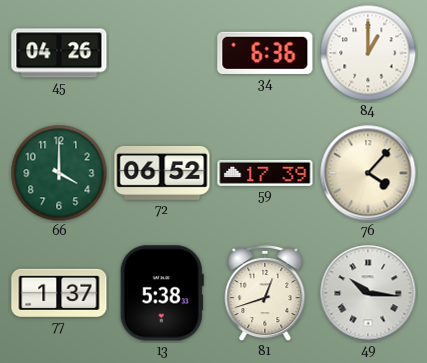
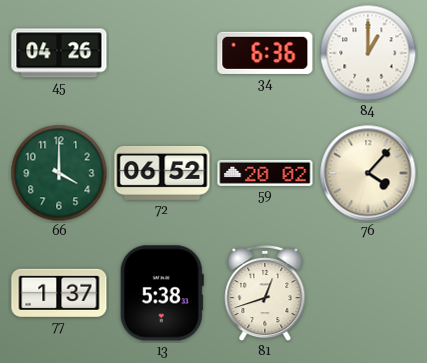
59: 17:39 -> 20:02 (265, 173)
49: 10:16 -> none (368, 293)
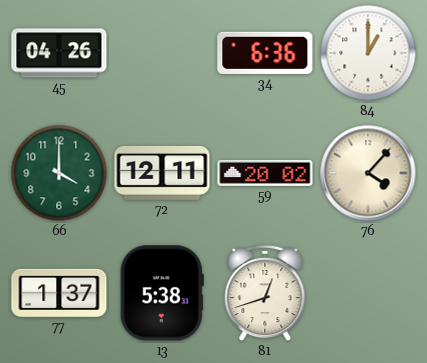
72: 06:52 -> 12:11 (162, 173)
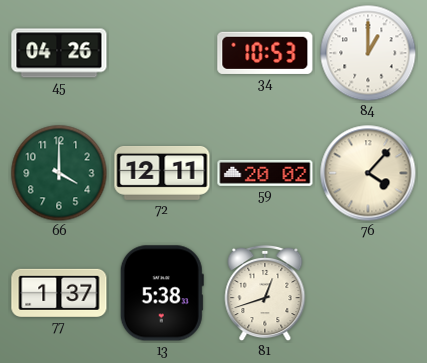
34: 6:36 -> 10:53 (265, 53)
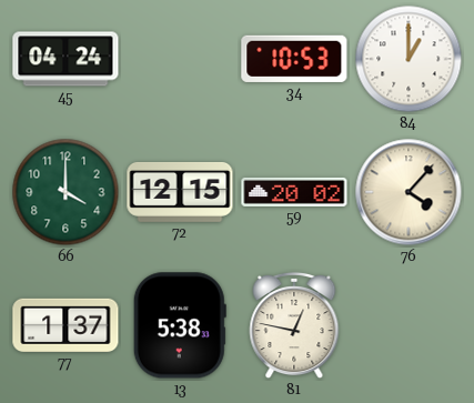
45: 04:26 -> 04:24 (65, 59)
72: 12:11 -> 12:15 (180, 192)
81: 12:42 -> 12:47 (294, 325)
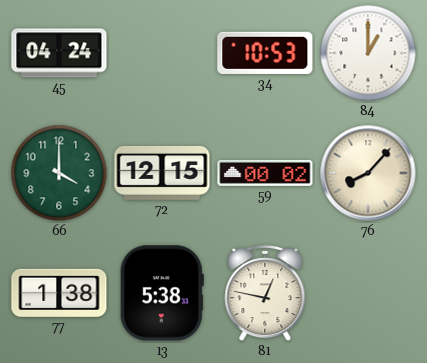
59: 20:02 -> 00:02 (265, 173)
76: 4:07 -> 8:07 (368, 173)
77: 1:37 -> 1:38 (59, 293)
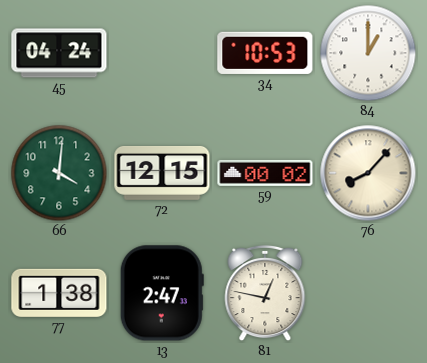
66: 4:00 -> 4:01 (59, 173)
13: 5:38 -> 2:47 (162, 293)
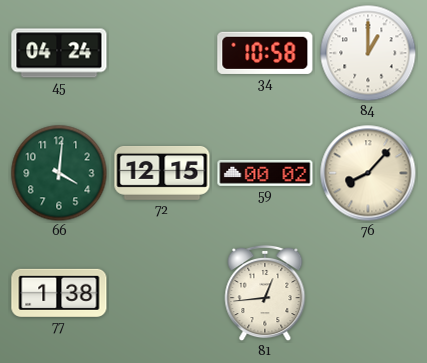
34: 10:53 -> 10:58 (265, 53)
13: 2:47 -> none (162, 293)
81: 12:47 -> 12:44 (265, 293)
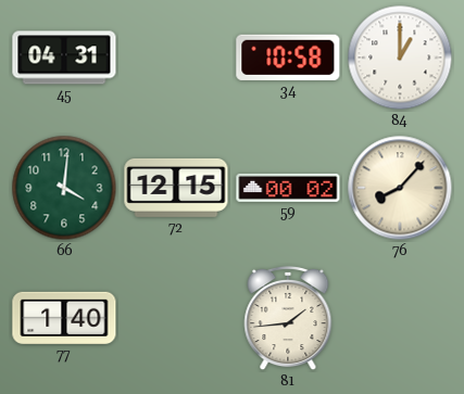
45: 04:24 -> 04:31 (64, 58)
77: 1:38 -> 1:40 (64, 318)
81: 12:44 -> 1:44 (288, 318)
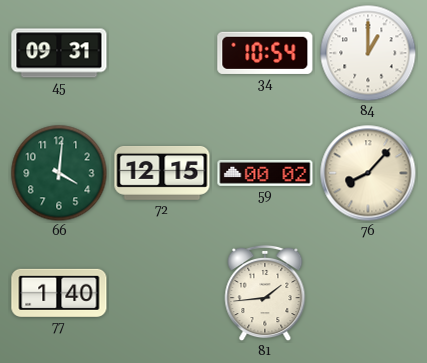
45: 04:31 -> 09:31 (59, 53)
34: 10:58 -> 10:54 (265, 53)
